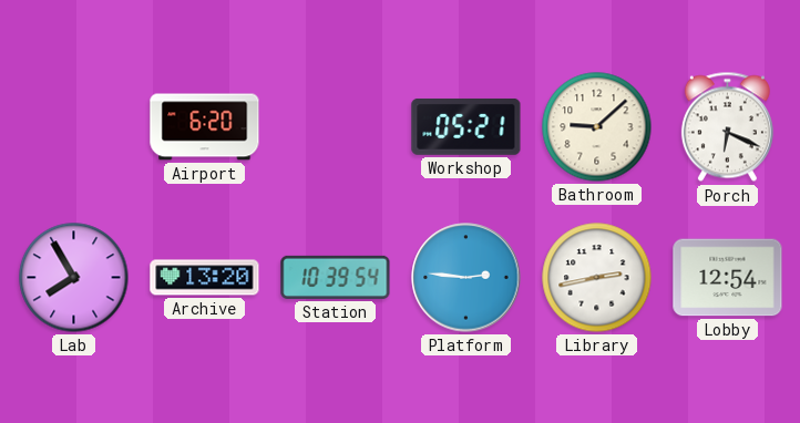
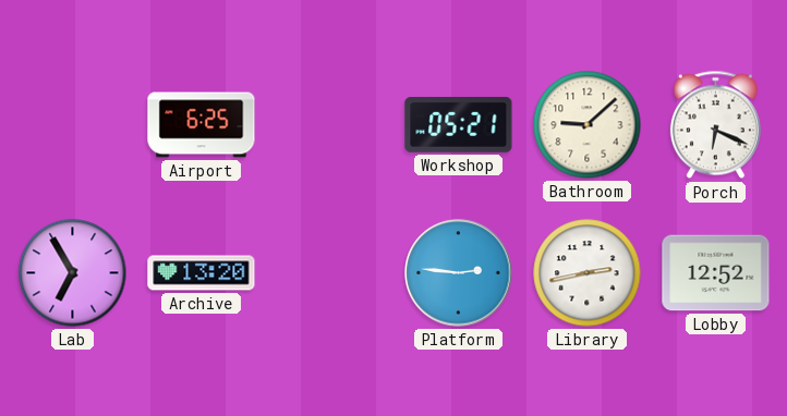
Airport: 6:20 -> 6:25 (202, 125)
Lab: 7:55 -> 6:55 (73, 273)
Station: 10:39 -> none (336, 277)
Lobby: 12:54 -> 12:52 (716, 273)
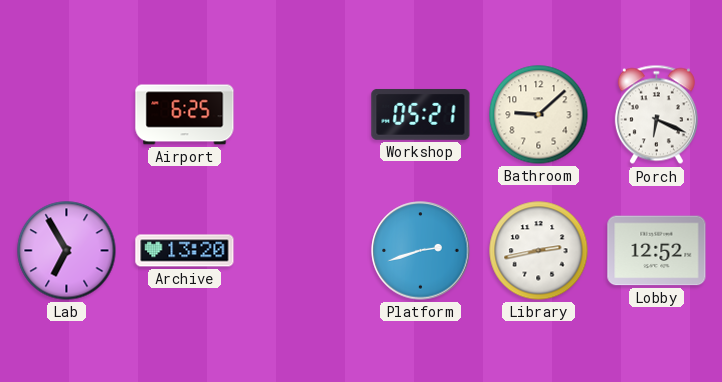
Platform: 2:46 -> 2:42 (421, 251)
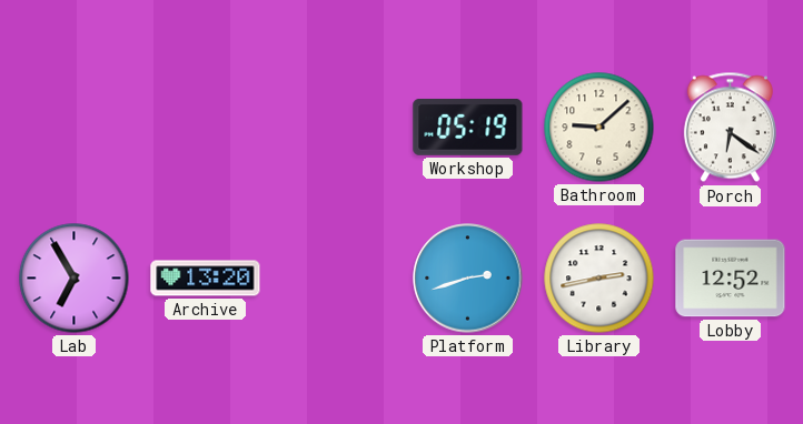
Airport: 6:25 -> none (185, 115)
Workshop: 05:21 -> 05:19 (468, 127)
Porch: 6:19 -> 6:21 (730, 128)
